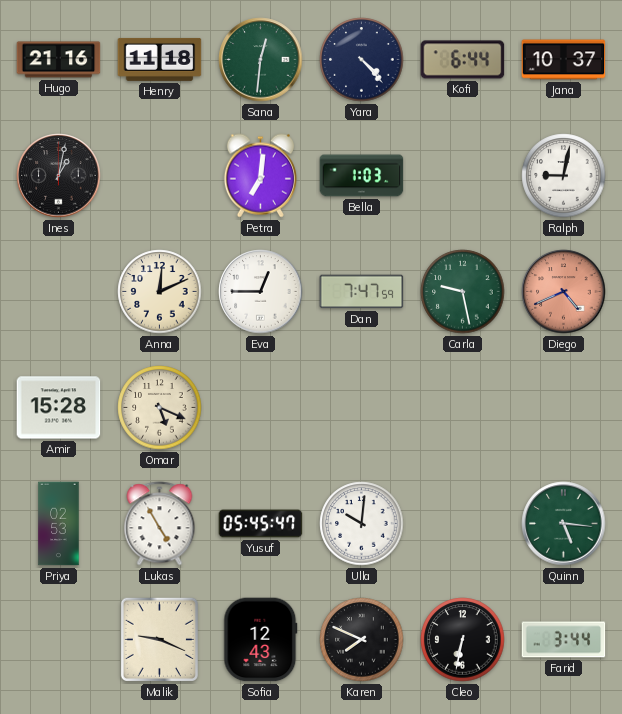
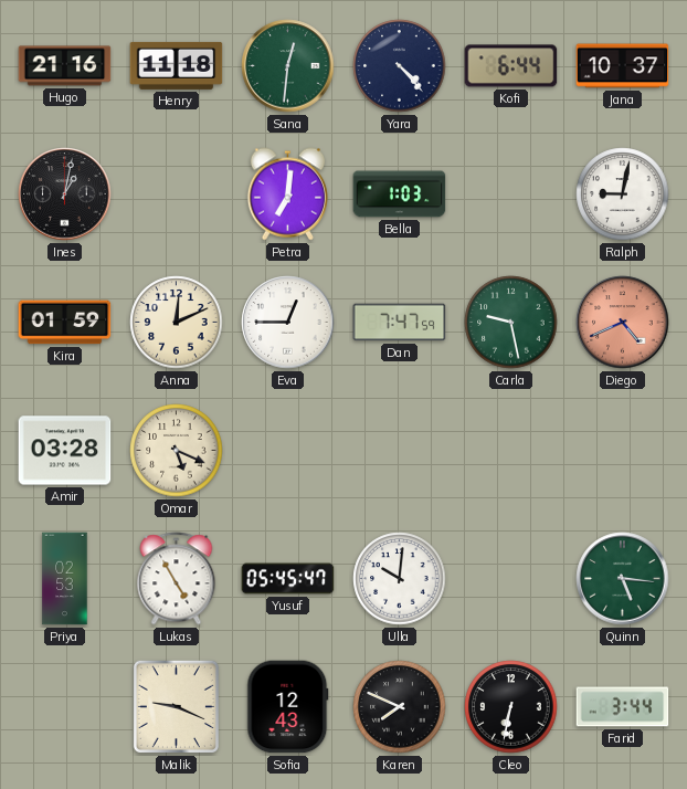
Kira: none -> 01:59 (65, 323)
Amir: 15:28 -> 03:28 (65, 451)
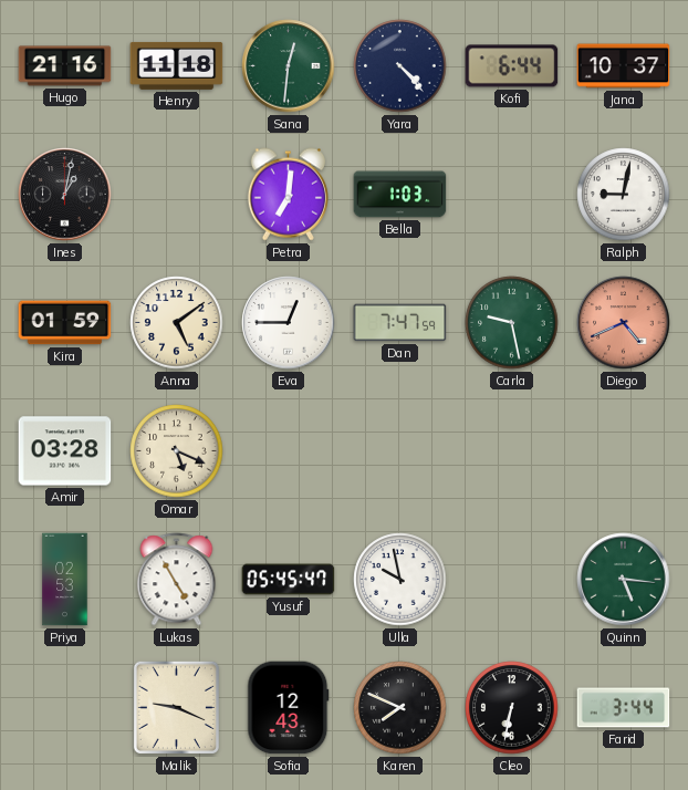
Anna: 12:11 -> 5:09 (177, 323)
Ulla: 10:01 -> 9:58 (400, 580)
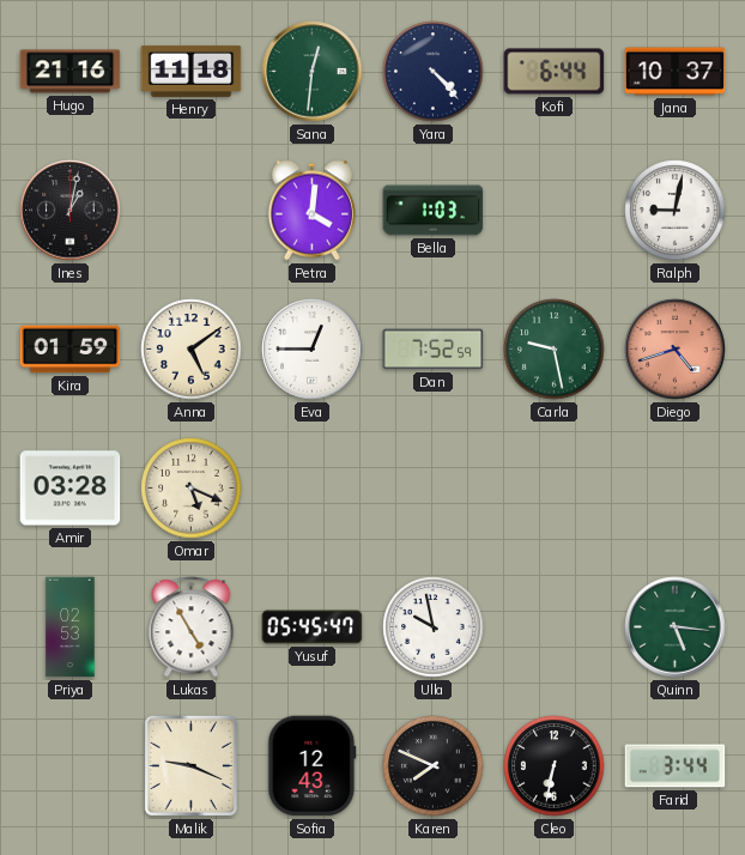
Petra: 7:01 -> 4:01 (311, 211)
Dan: 7:47 -> 7:52 (434, 350)
Diego: 4:41 -> 4:42 (676, 350)
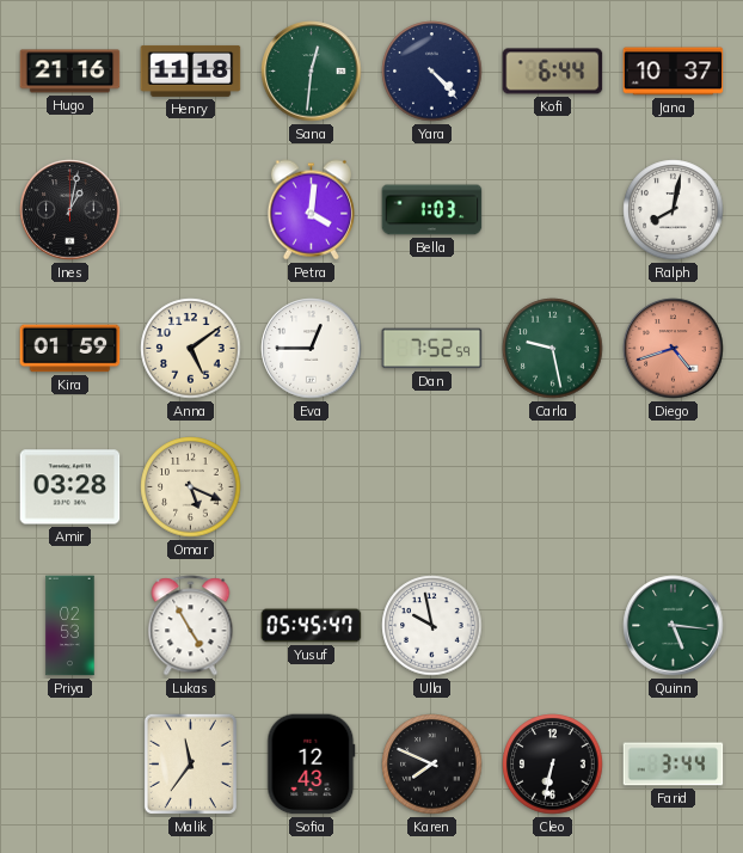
Ralph: 9:02 -> 8:02 (674, 210)
Malik: 9:19 -> 11:36 (190, 763)
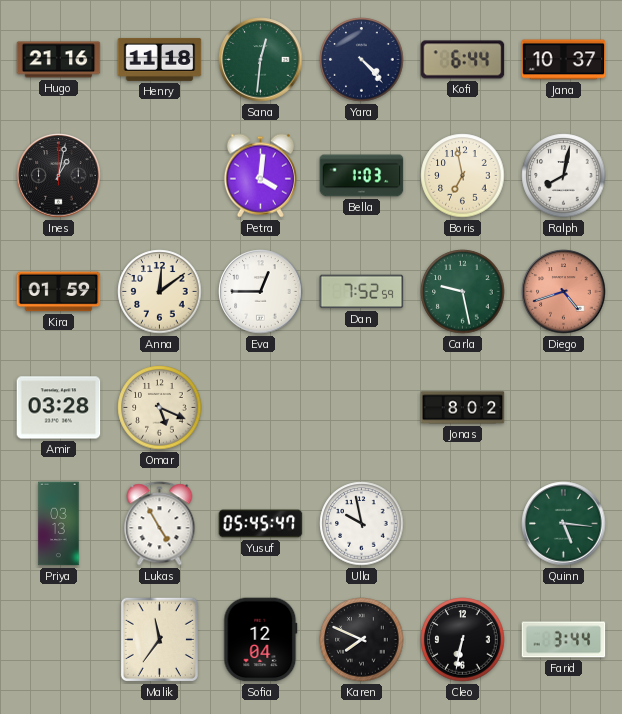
Boris: none -> 6:58 (463, 176)
Anna: 5:09 -> 12:09 (160, 292)
Jonas: none -> 8:02 (463, 408)
Priya: 02:53 -> 03:13 (59, 524)
Sofia: 12:43 -> 12:04 (261, 640)
